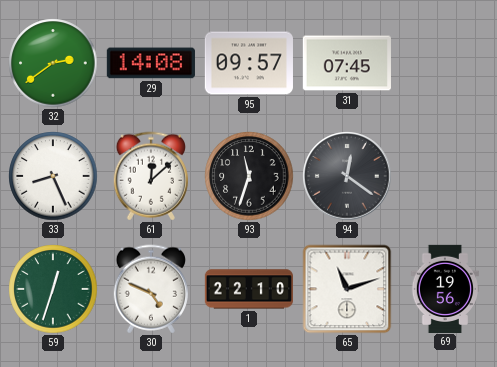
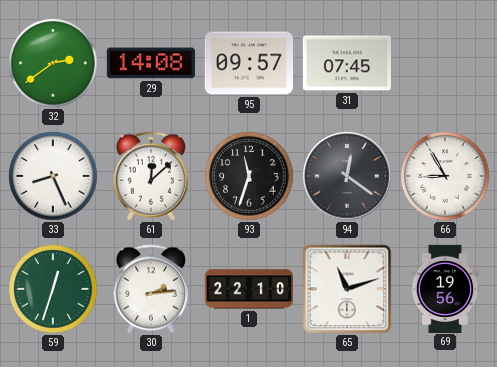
66: none -> 8:55 (445, 176)
30: 4:49 -> 2:14 (151, 289)
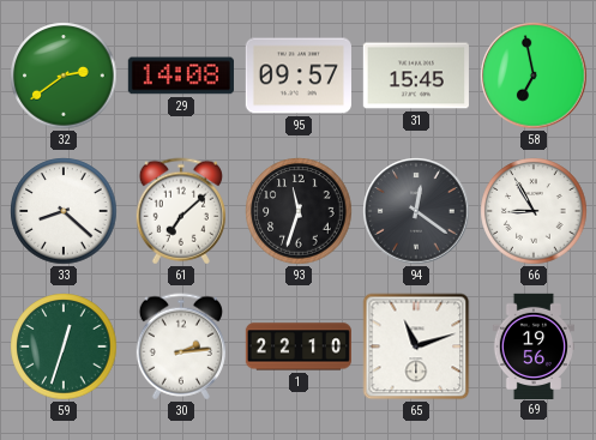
31: 07:45 -> 15:45 (416, 76)
58: none -> 6:58 (534, 76)
33: 8:26 -> 8:22 (64, 211)
61: 12:08 -> 7:08 (181, 211)
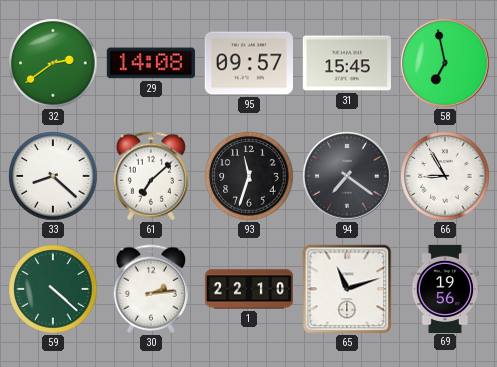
94: 12:21 -> 7:21 (347, 176)
59: 12:33 -> 4:22 (53, 289)
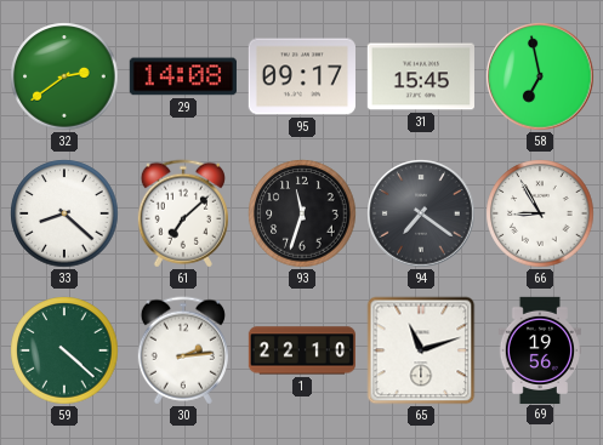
95: 09:57 -> 09:17 (302, 76)
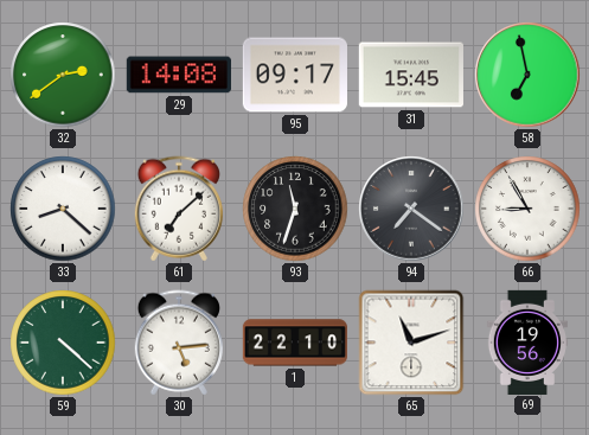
30: 2:14 -> 5:14 (179, 343)
